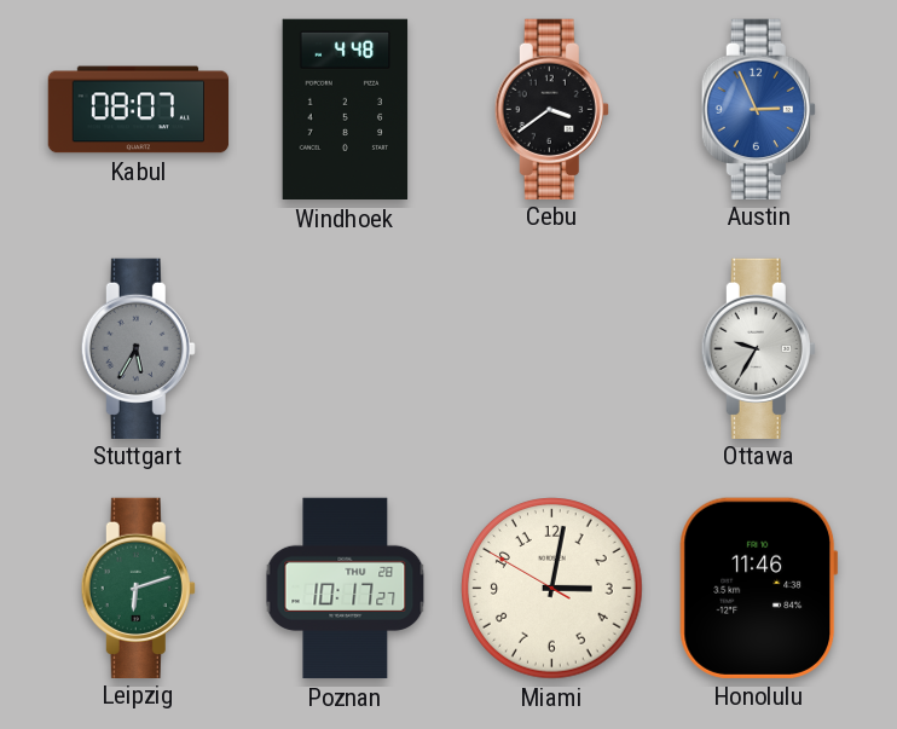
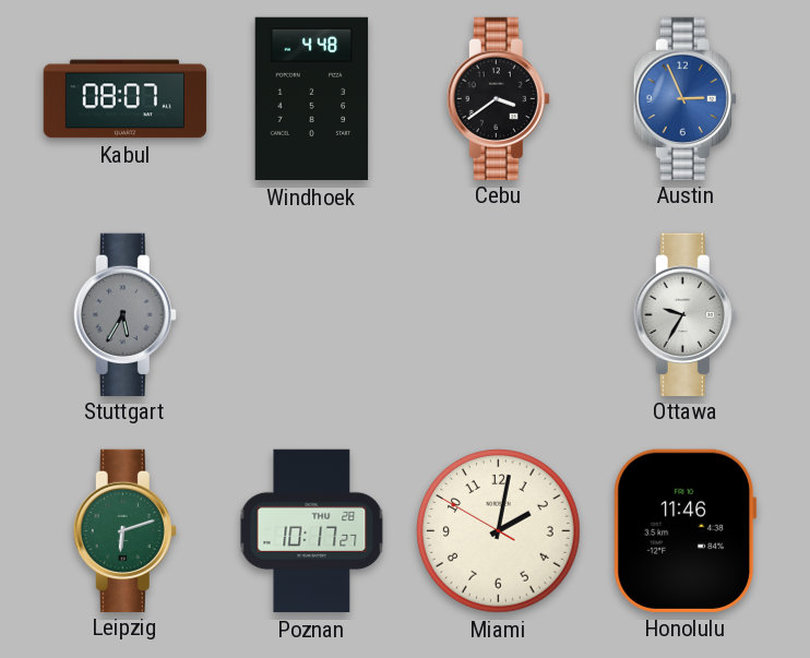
Miami: 3:01 -> 2:01 (499, 531)
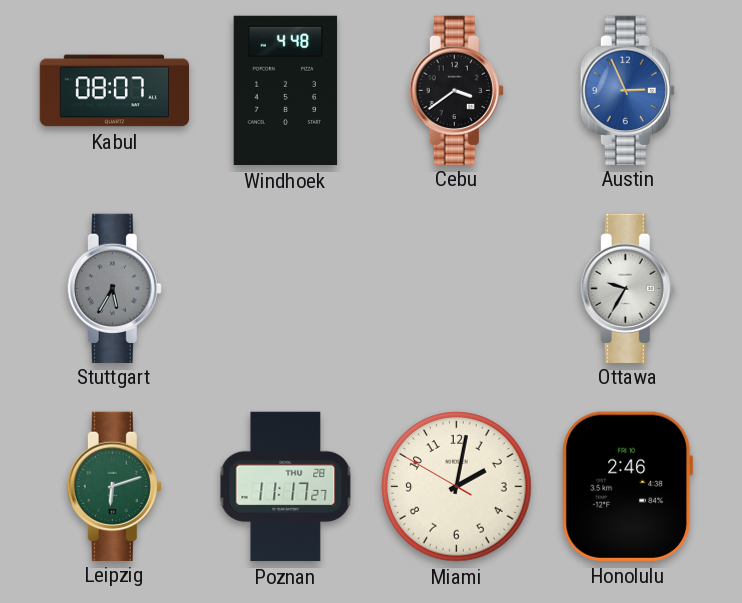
Poznan: 10:17 -> 11:17 (286, 487)
Honolulu: 11:46 -> 2:46 (628, 486)
